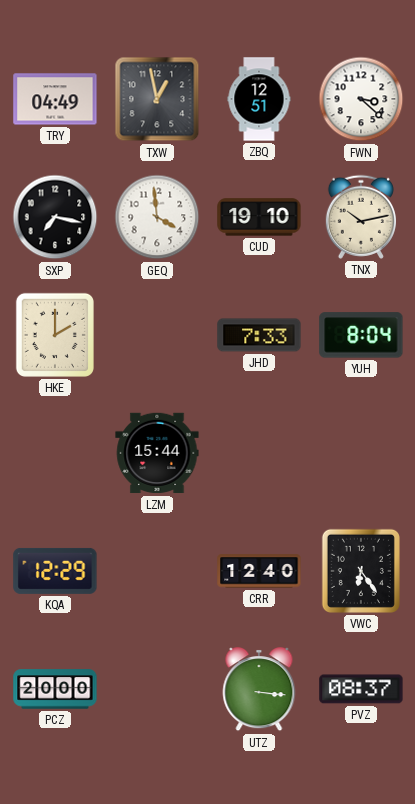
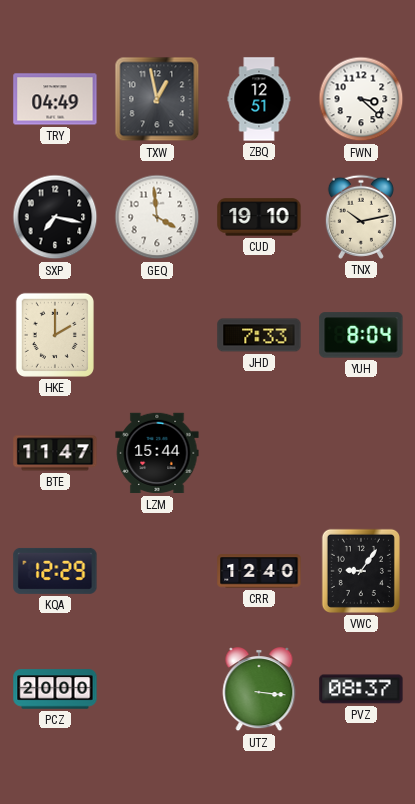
BTE: none -> 11:47 (55, 453)
VWC: 6:24 -> 9:06 (361, 571)
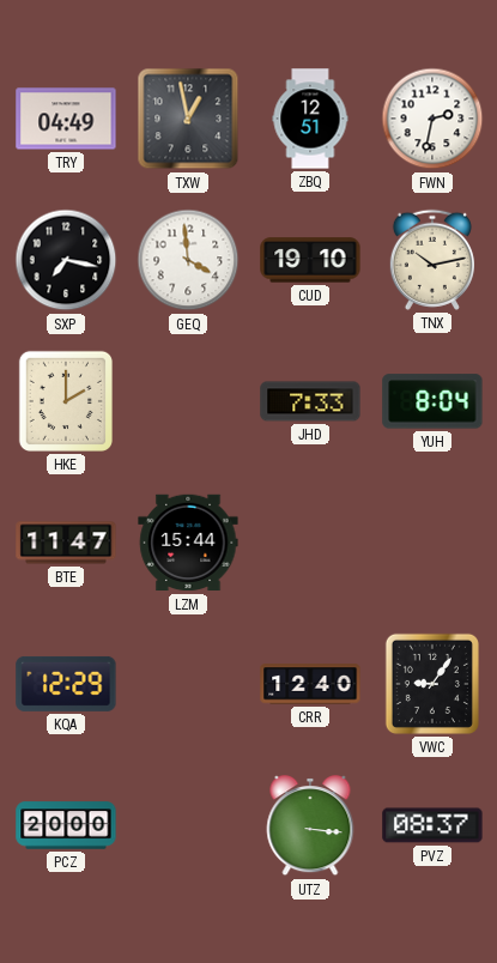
FWN: 3:22 -> 2:32 (432, 119)
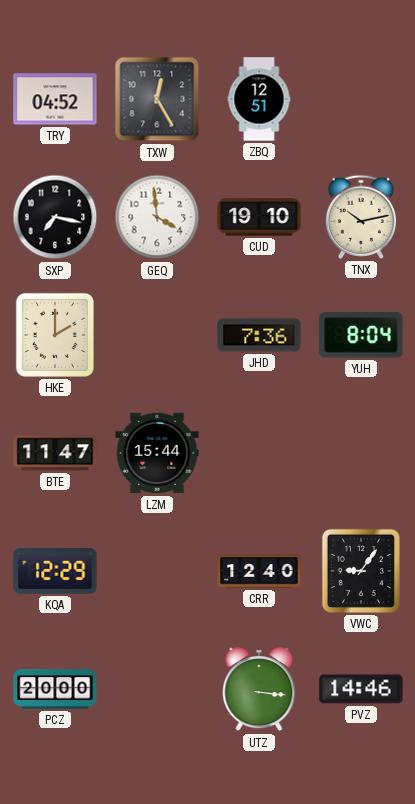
TRY: 04:49 -> 04:52 (55, 99)
TXW: 12:58 -> 12:25 (157, 99)
FWN: 2:32 -> none (432, 119)
JHD: 7:33 -> 7:36 (259, 335)
PVZ: 08:37 -> 14:46 (361, 689)
